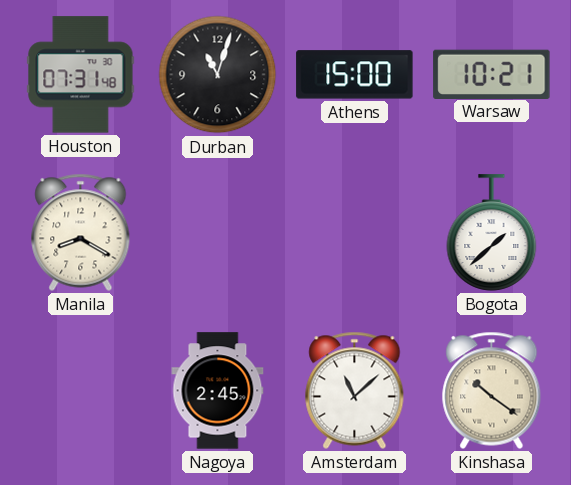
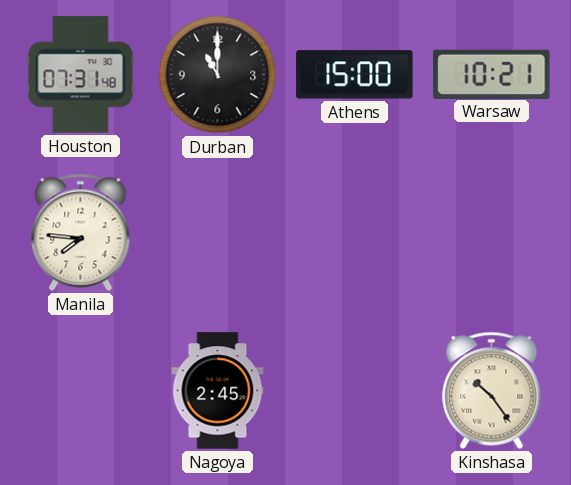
Durban: 11:03 -> 11:00 (218, 75)
Manila: 8:20 -> 7:46 (81, 232)
Bogota: 1:38 -> none (492, 233)
Amsterdam: 11:08 -> none (355, 390)
Kinshasa: 10:21 -> 10:24 (492, 390)
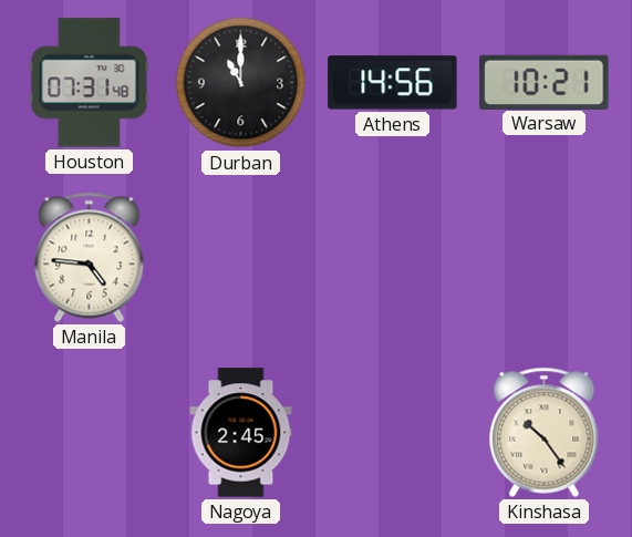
Athens: 15:00 -> 14:56 (393, 83)
Manila: 7:46 -> 4:46 (90, 257)
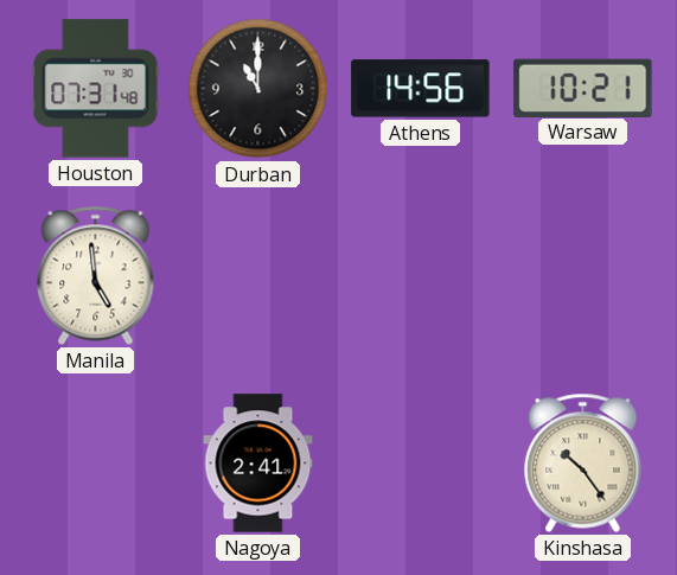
Manila: 4:46 -> 4:59 (96, 275)
Nagoya: 2:45 -> 2:41 (258, 464)
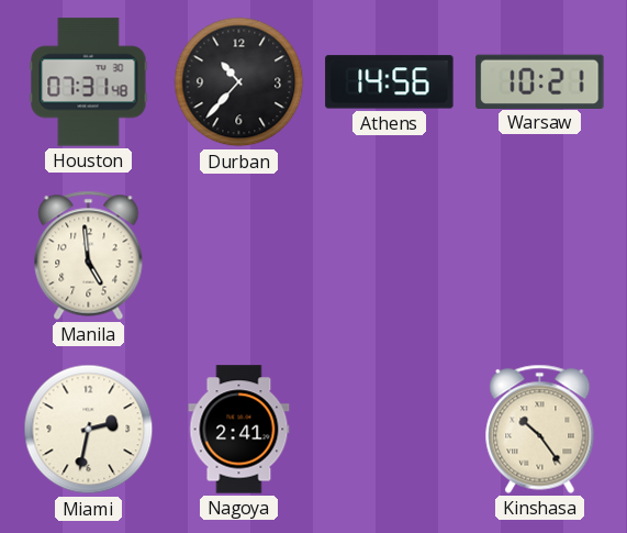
Durban: 11:00 -> 10:37 (239, 82)
Miami: none -> 2:32 (89, 430)
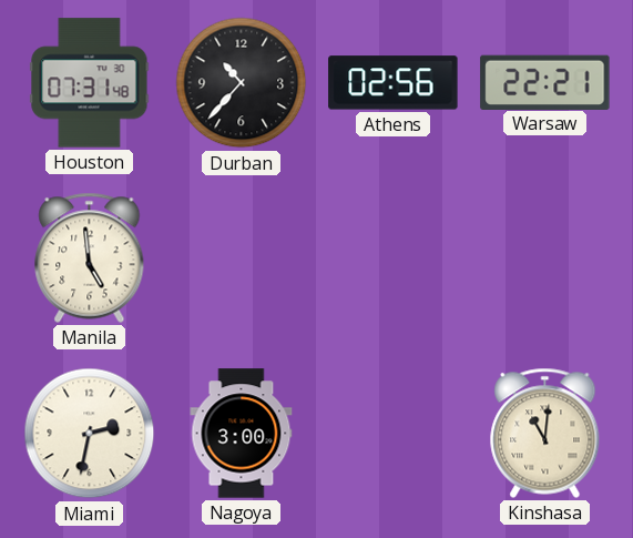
Athens: 14:56 -> 02:56 (394, 83)
Warsaw: 10:21 -> 22:21 (545, 82)
Nagoya: 2:41 -> 3:00 (242, 434)
Kinshasa: 10:24 -> 11:01 (545, 433)
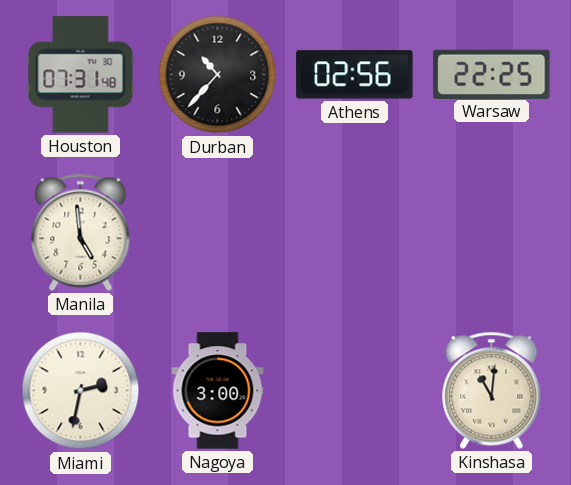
Warsaw: 22:21 -> 22:25 (492, 74)
